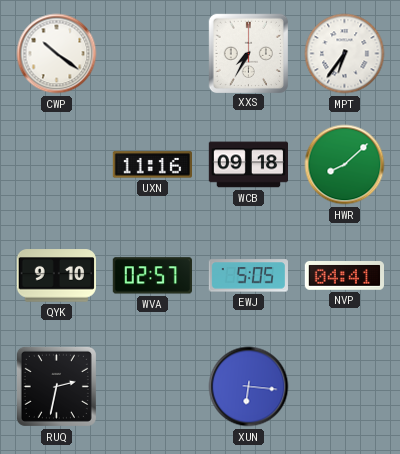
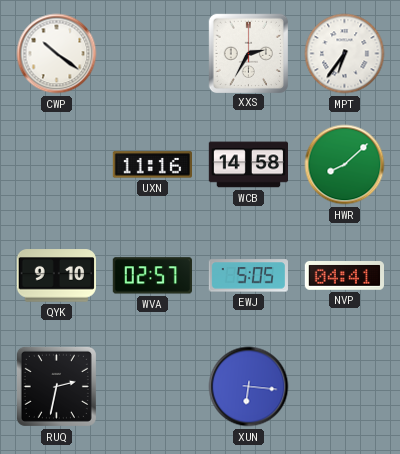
XXS: 7:35 -> 2:35 (248, 53)
WCB: 09:18 -> 14:58 (249, 165)
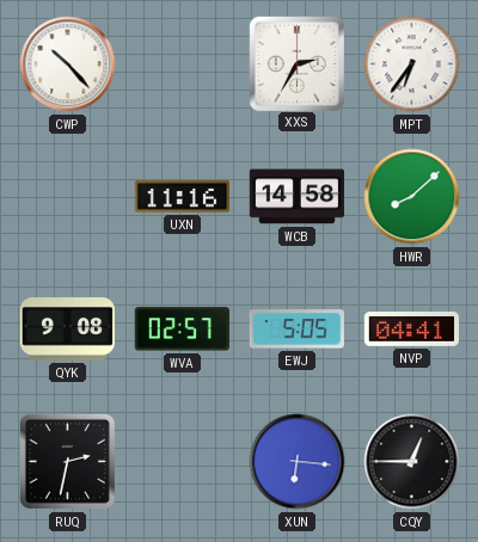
CWP: 10:21 -> 10:23 (68, 64)
QYK: 9:10 -> 9:08 (67, 329)
CQY: none -> 12:45 (412, 462)
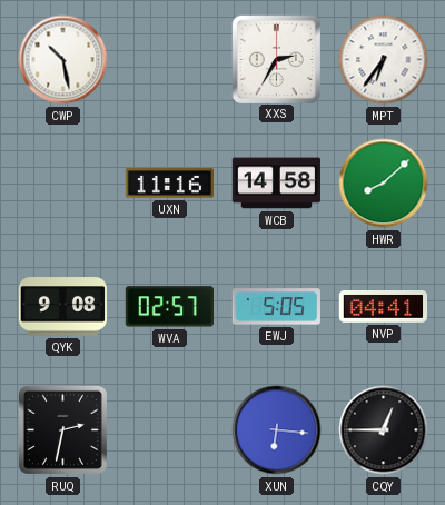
CWP: 10:23 -> 10:28 (63, 60)
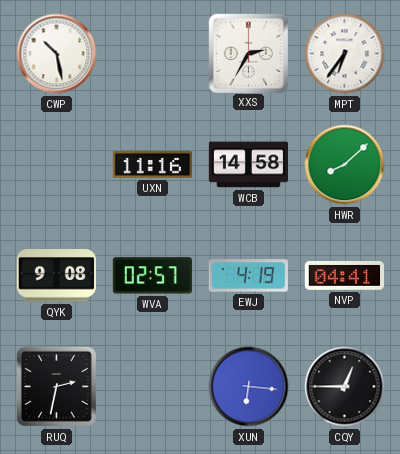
EWJ: 5:05 -> 4:19 (248, 276)
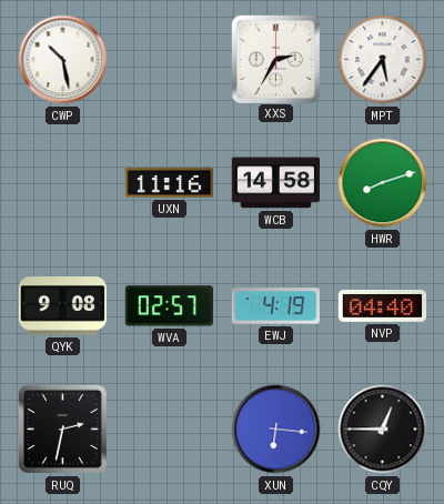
MPT: 6:36 -> 5:36 (383, 60)
HWR: 8:08 -> 8:12 (383, 183)
NVP: 04:41 -> 04:40 (382, 306)
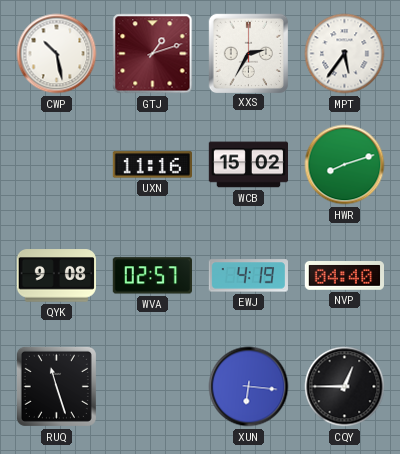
GTJ: none -> 1:12 (153, 54)
WCB: 14:58 -> 15:02 (249, 165)
RUQ: 2:32 -> 11:27 (56, 386)
